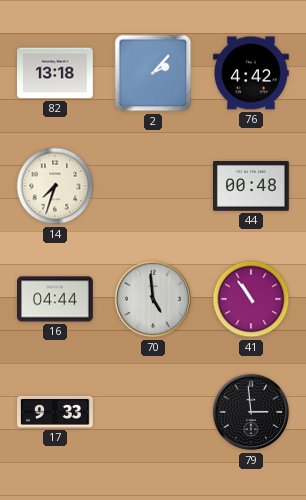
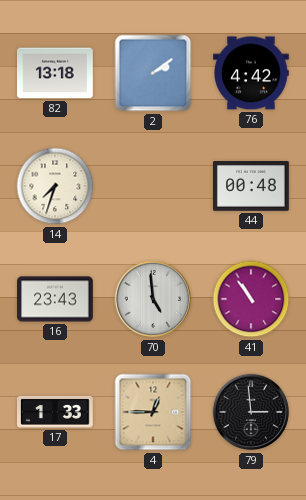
2: 2:07 -> 2:09 (153, 73)
16: 04:44 -> 23:43 (56, 299)
17: 9:33 -> 1:33 (56, 412)
4: none -> 12:45 (153, 412)
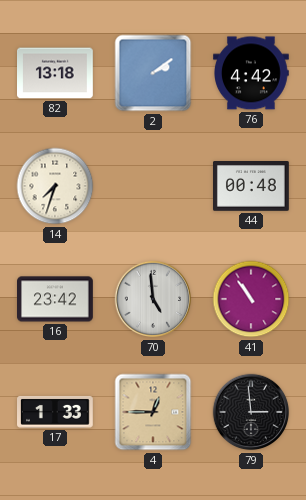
16: 23:43 -> 23:42 (56, 299)
